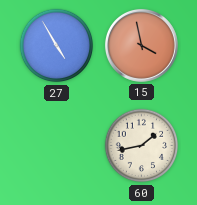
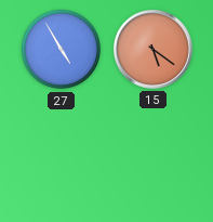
15: 3:58 -> 5:21 (152, 49)
60: 1:43 -> none (142, 146)
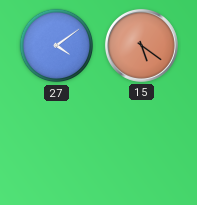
27: 4:55 -> 4:09 (57, 46)
